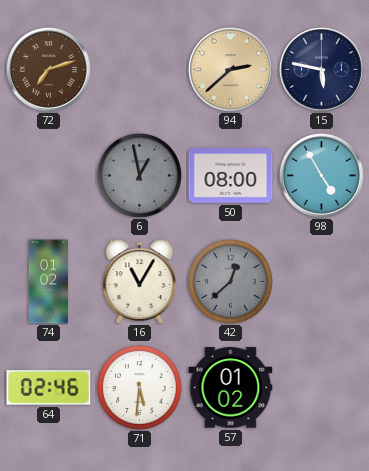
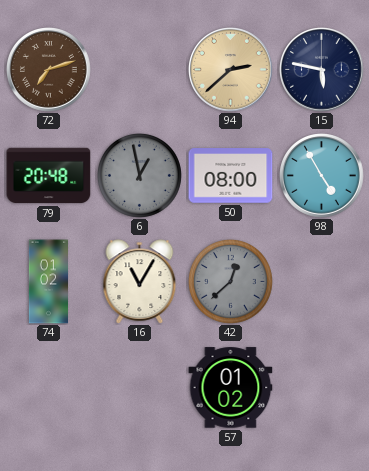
79: none -> 20:48 (49, 176)
64: 02:46 -> none (49, 388)
71: 5:31 -> none (139, 387)
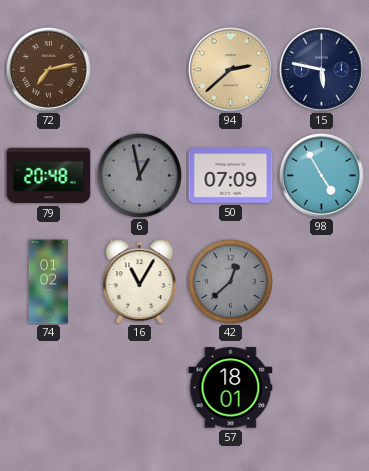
72: 7:12 -> 7:13 (49, 70)
50: 08:00 -> 07:09 (231, 176)
57: 01:02 -> 18:01 (231, 388)
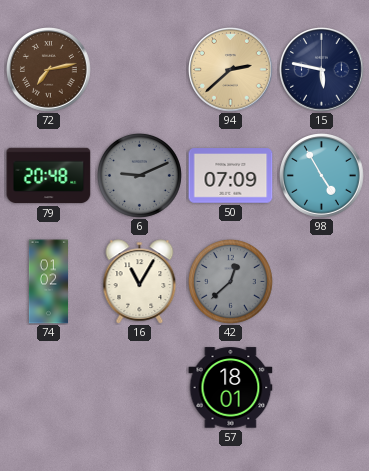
6: 12:58 -> 9:11 (139, 175)
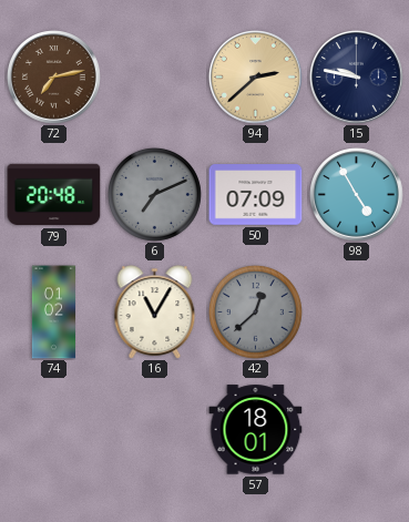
15: 5:47 -> 9:47 (357, 78)
6: 9:11 -> 7:11 (154, 194)
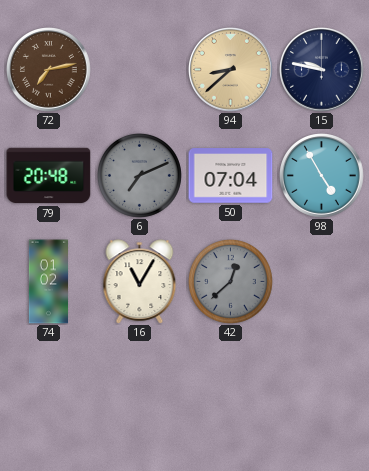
94: 2:38 -> 8:38 (231, 70)
50: 07:09 -> 07:04 (231, 176)
57: 18:01 -> none (256, 430)
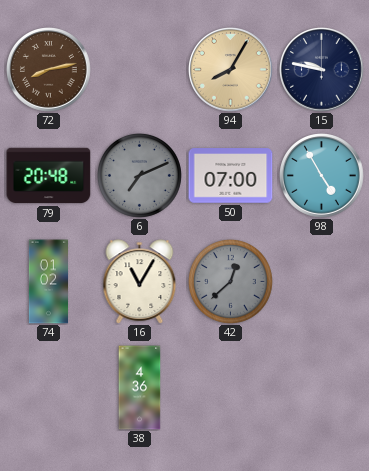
72: 7:13 -> 8:13 (49, 70)
94: 8:38 -> 8:05 (231, 70)
50: 07:04 -> 07:00 (231, 176)
38: none -> 4:36 (140, 388)
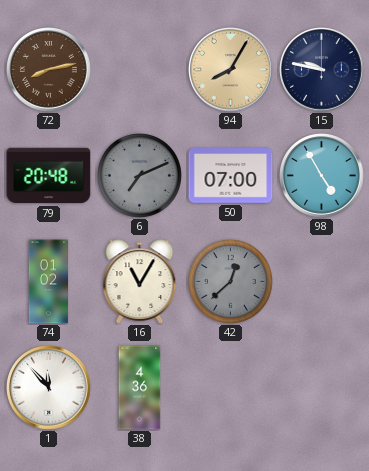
1: none -> 11:53 (49, 388)
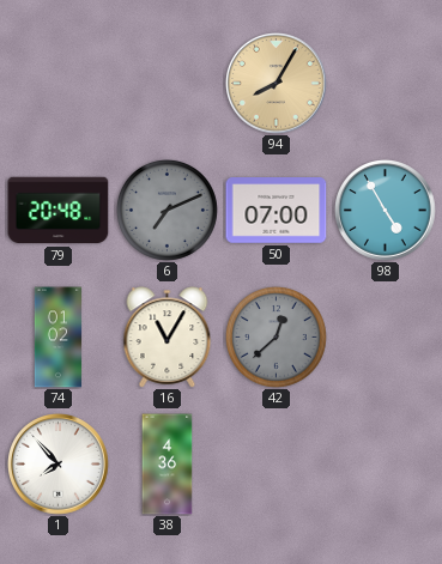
72: 8:13 -> none (49, 70)
15: 9:47 -> none (322, 70)
1: 11:53 -> 7:53 (59, 465)
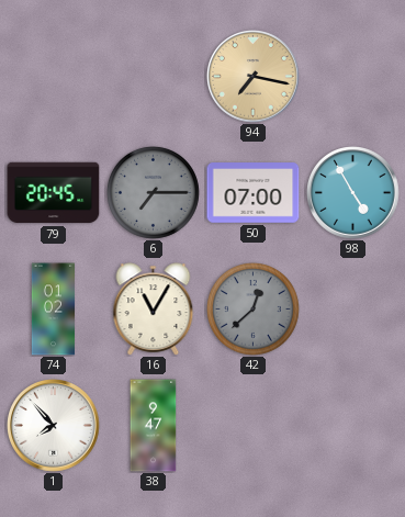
94: 8:05 -> 7:17 (254, 77)
79: 20:48 -> 20:45 (54, 193)
6: 7:11 -> 7:15 (153, 192)
38: 4:36 -> 9:47 (154, 426)
